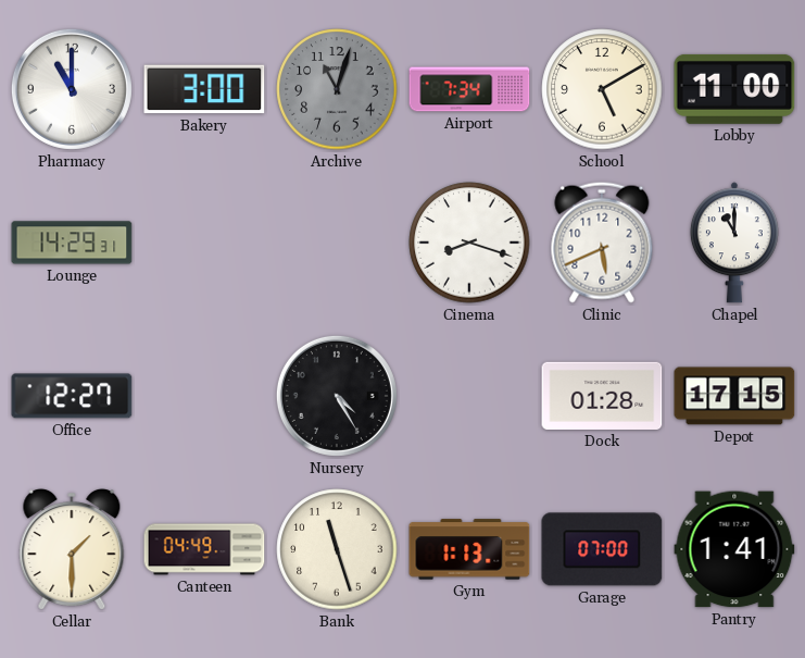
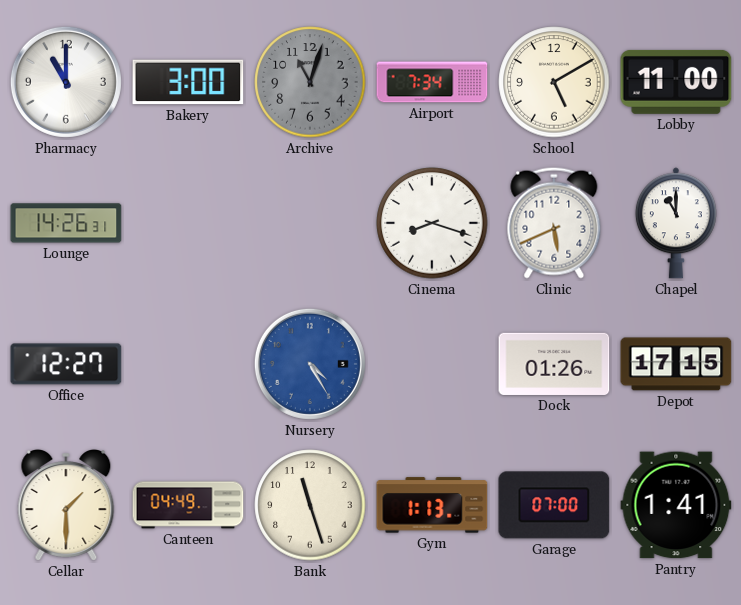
Lounge: 14:29 -> 14:26 (66, 223)
Nursery dial: black -> blue (310, 364)
Dock: 01:28 -> 01:26 (554, 364)
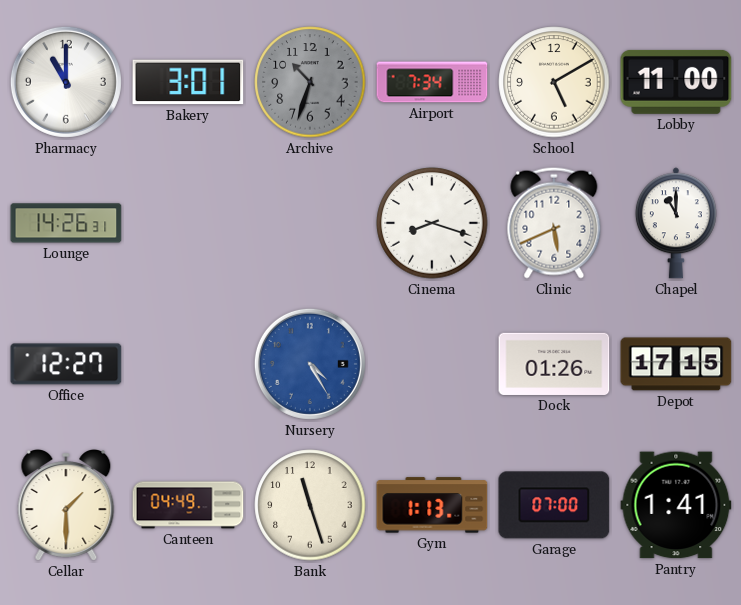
Bakery: 3:00 -> 3:01 (188, 82)
Archive: 11:03 -> 10:33 (310, 82)
